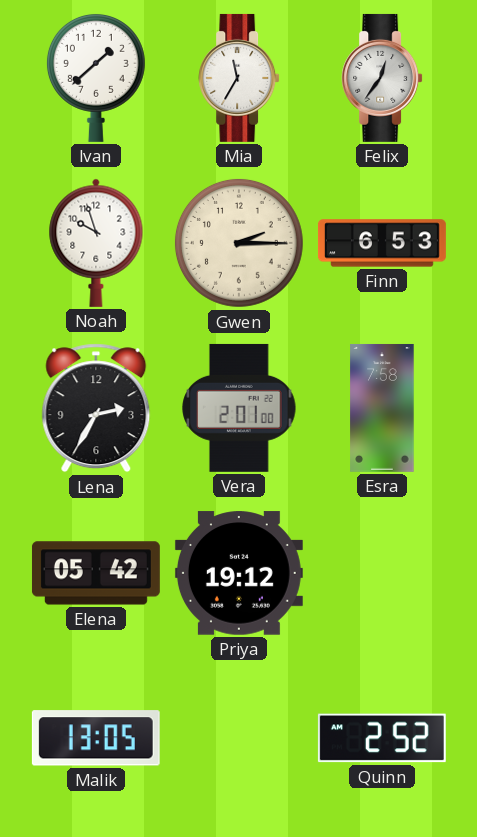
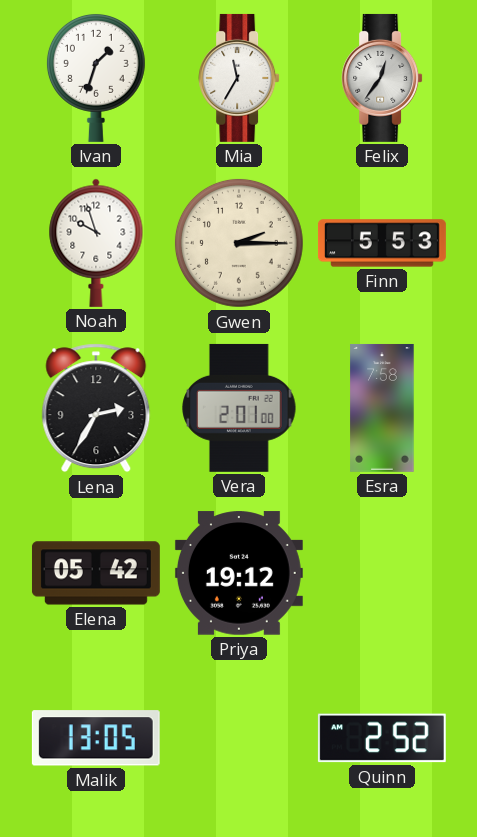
Ivan: 1:38 -> 1:33 (96, 77)
Finn: 6:53 -> 5:53 (382, 243)
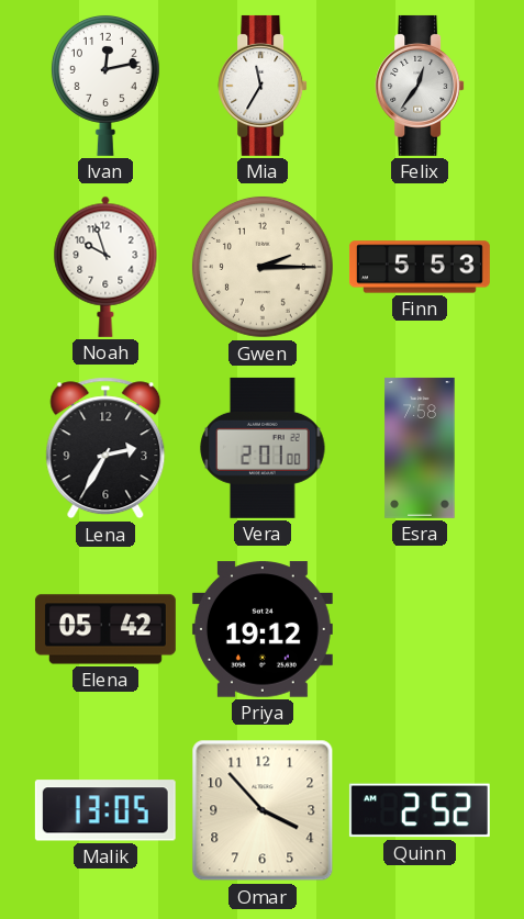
Ivan: 1:33 -> 12:13 (105, 85)
Omar: none -> 3:53 (263, 810)
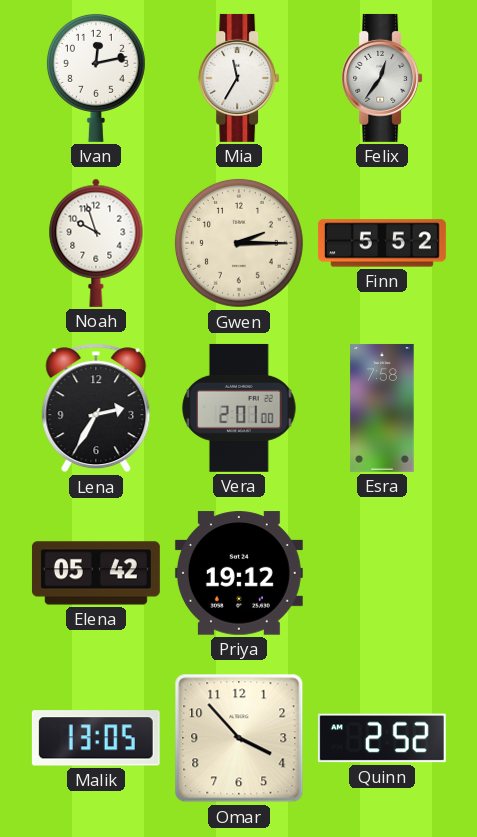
Finn: 5:53 -> 5:52 (382, 243)
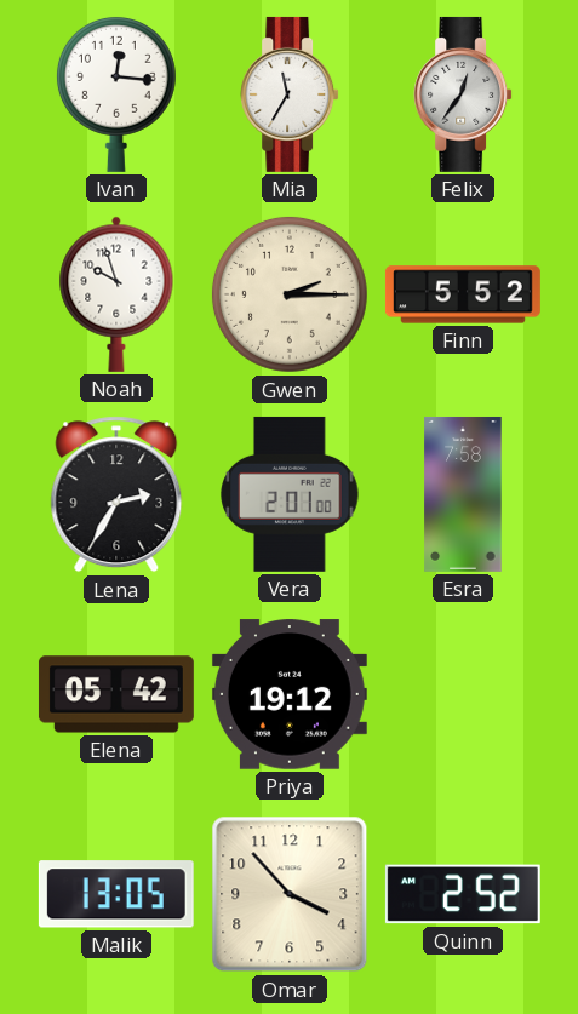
Ivan: 12:13 -> 12:16 (116, 93)
